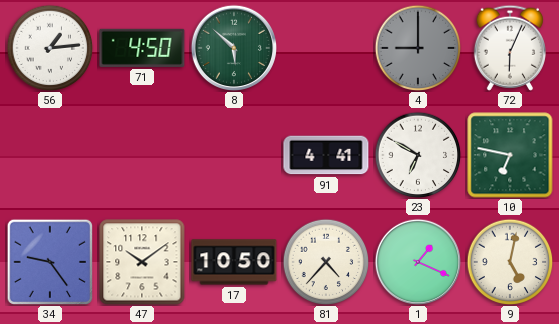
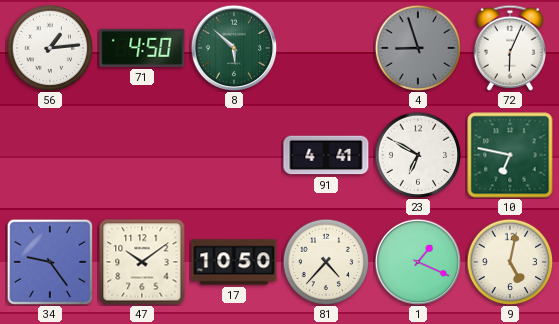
4: 9:00 -> 8:57 (418, 48)
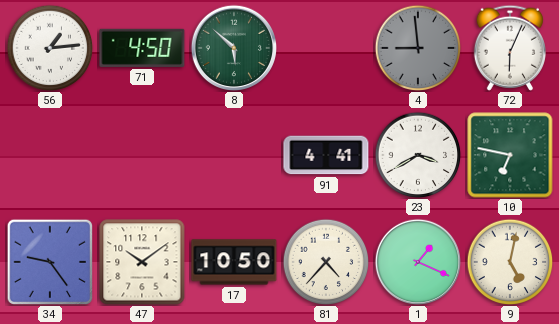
4: 8:57 -> 8:59 (418, 48)
23: 6:50 -> 3:40 (418, 155)
